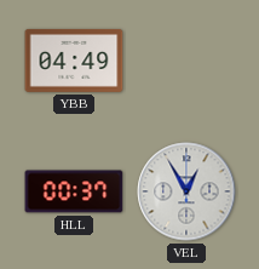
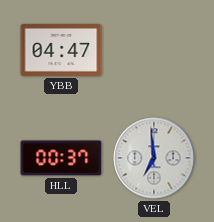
YBB: 04:49 -> 04:47 (61, 50)
VEL: 12:55 -> 6:59 (154, 158)
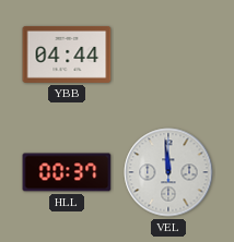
YBB: 04:47 -> 04:44 (67, 55)
VEL: 6:59 -> 11:59 (168, 172)
